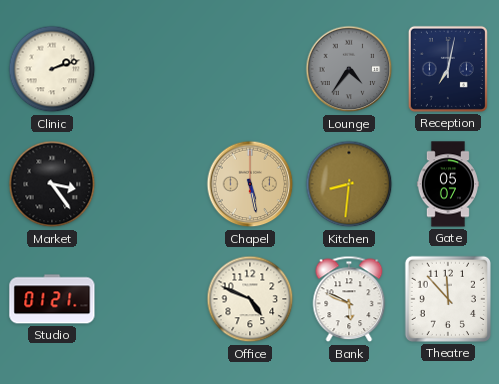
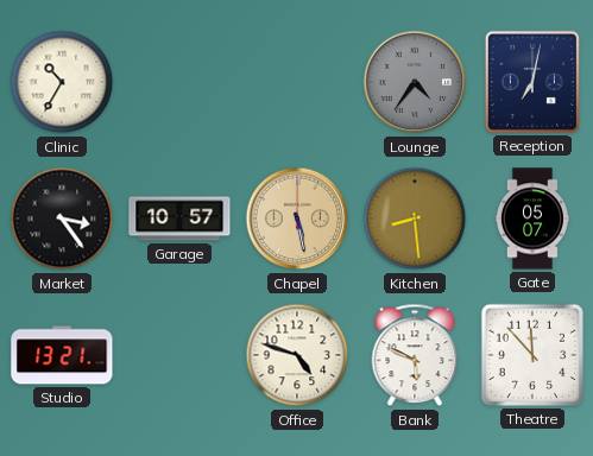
Clinic: 2:12 -> 10:35 (62, 82)
Garage: none -> 10:57 (179, 218)
Kitchen: 8:31 -> 8:29 (415, 218)
Studio: 01:21 -> 13:21 (62, 355)
Office: 4:49 -> 4:48 (297, 355)
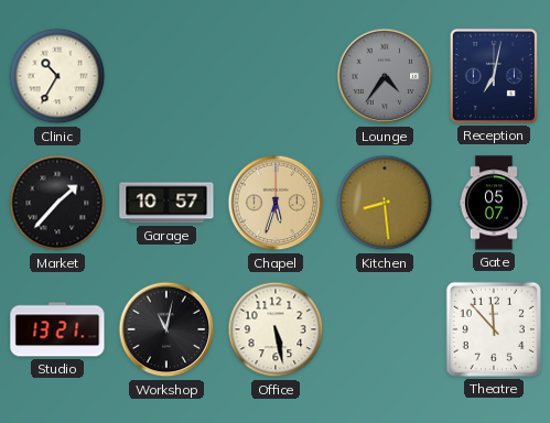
Market: 3:24 -> 1:37 (57, 203)
Chapel: 5:28 -> 5:33 (276, 203)
Workshop: none -> 11:02 (166, 329)
Office: 4:48 -> 5:28 (276, 329)
Bank: 5:49 -> none (415, 355)
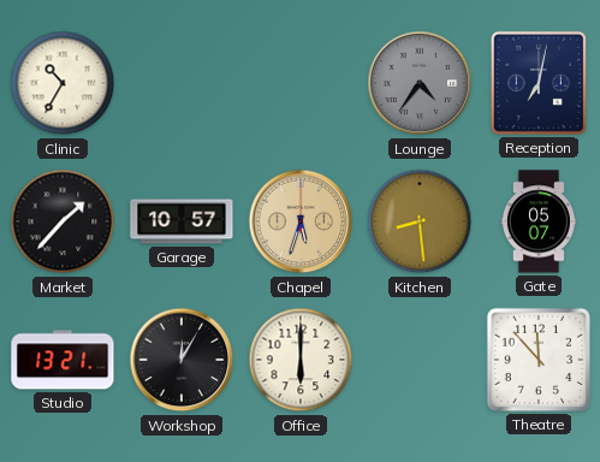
Workshop: 11:02 -> 12:05 (182, 360)
Office: 5:28 -> 6:00 (301, 360)
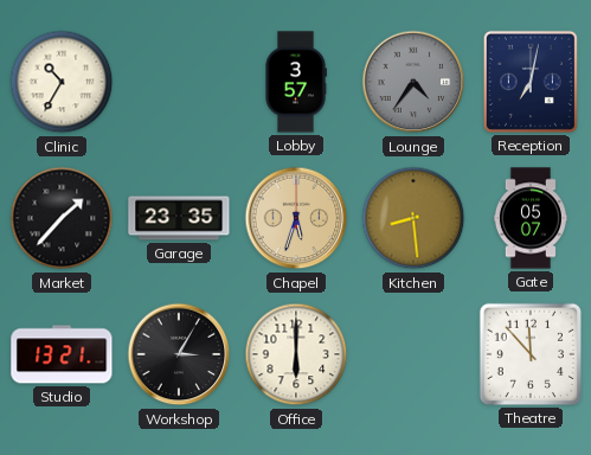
Lobby: none -> 3:57 (296, 82)
Garage: 10:57 -> 23:35 (179, 218)
Workshop: 12:05 -> 3:05 (179, 354)
